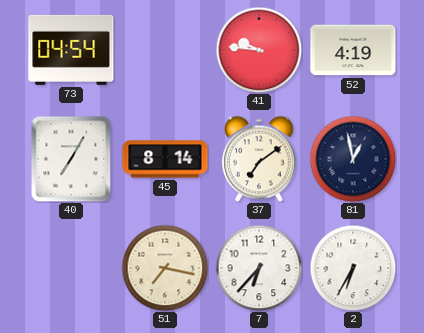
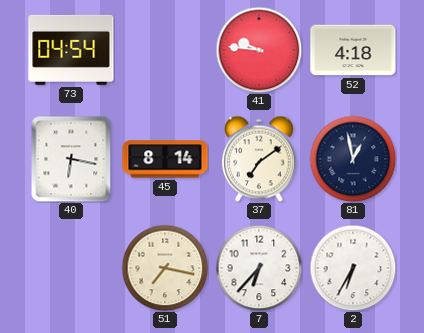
52: 4:19 -> 4:18 (353, 50)
40: 7:05 -> 6:17 (71, 159)
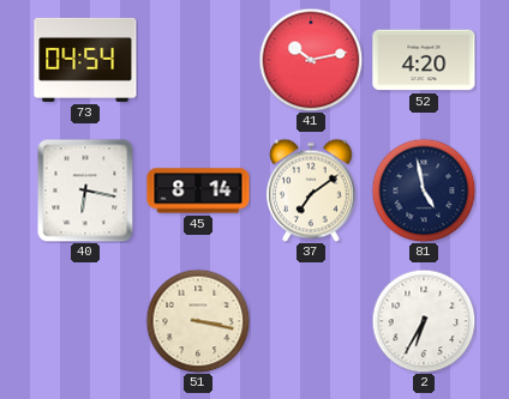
41: 9:46 -> 10:13 (311, 60)
52: 4:18 -> 4:20 (424, 60)
81: 12:58 -> 4:58 (424, 191)
51: 7:17 -> 3:17 (198, 321)
7: 6:37 -> none (259, 268)
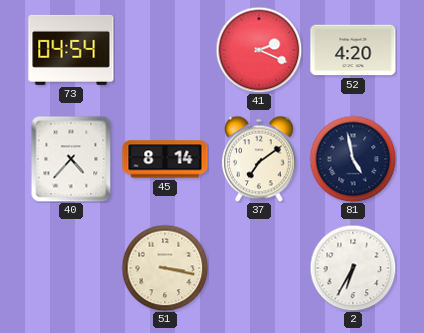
41: 10:13 -> 2:19 (259, 50)
40: 6:17 -> 4:37 (71, 159)
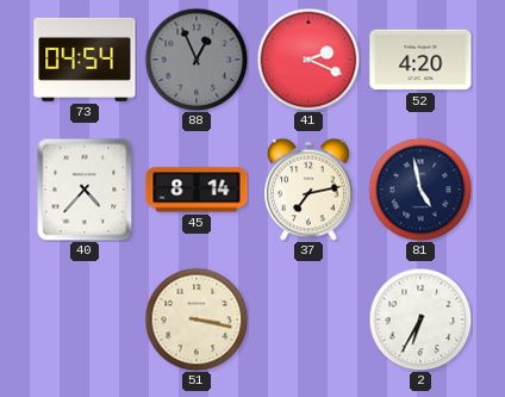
88: none -> 12:56 (197, 60)
37: 7:09 -> 7:13 (308, 190)
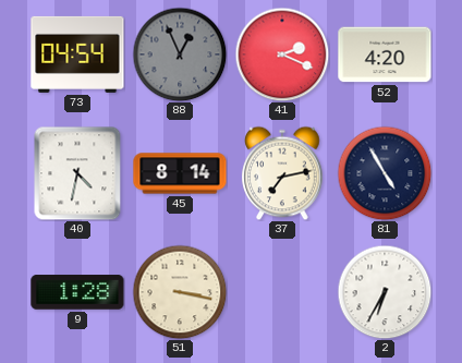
40: 4:37 -> 4:32 (77, 173)
81: 4:58 -> 4:55 (385, 173)
9: none -> 1:28 (77, 292)
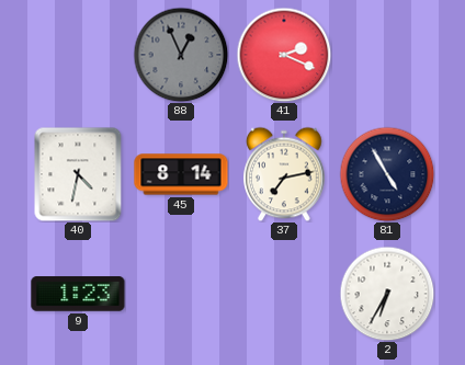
73: 04:54 -> none (77, 55)
52: 4:20 -> none (385, 55)
9: 1:28 -> 1:23 (78, 294)
51: 3:17 -> none (180, 292)
